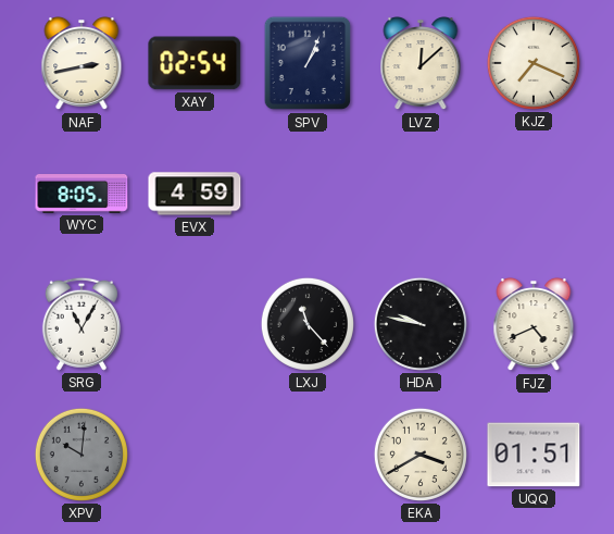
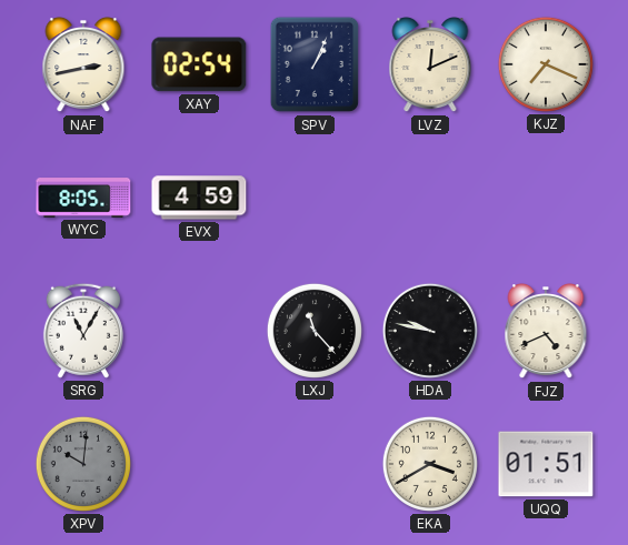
LVZ: 12:08 -> 12:11 (430, 65)
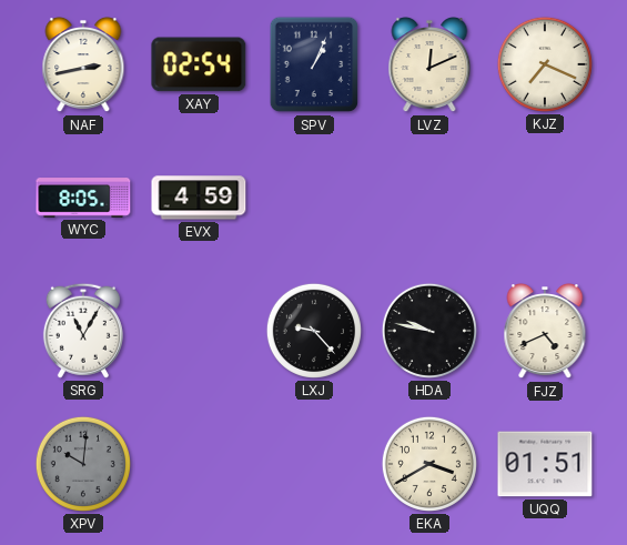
LXJ: 11:23 -> 9:23 (314, 331)
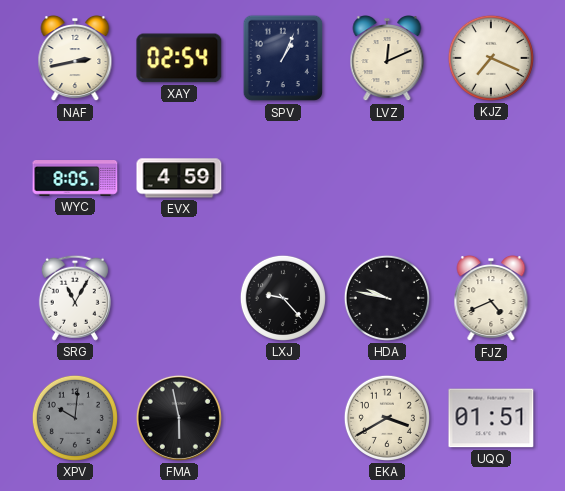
FMA: none -> 5:58 (179, 418)
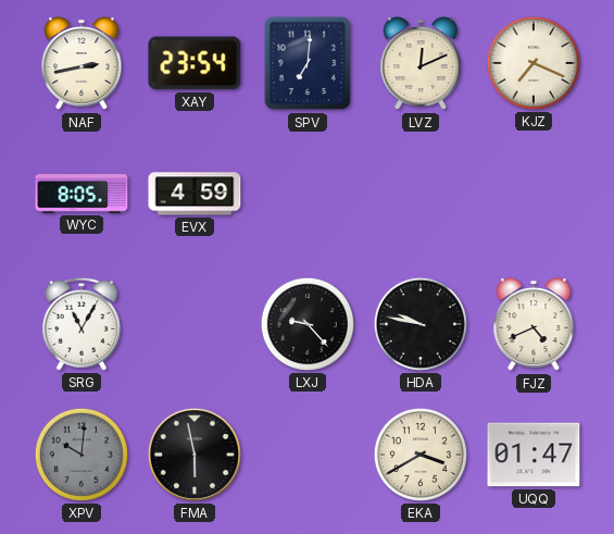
XAY: 02:54 -> 23:54 (195, 63)
SPV: 1:04 -> 7:01 (308, 63)
UQQ: 01:51 -> 01:47 (534, 455)
